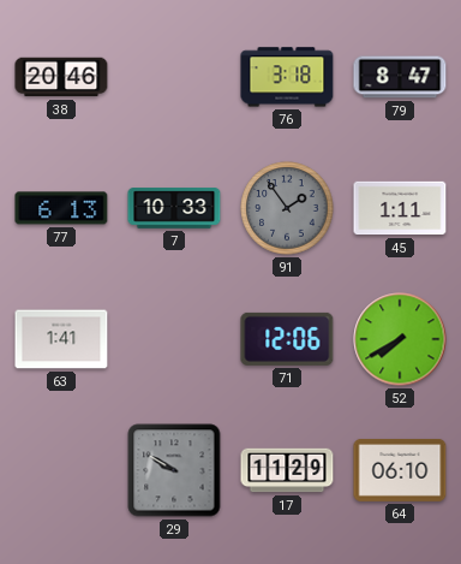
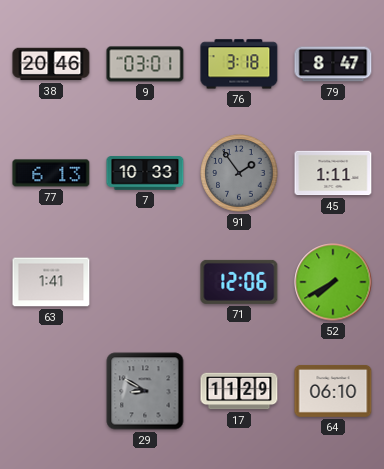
9: none -> 03:01 (145, 64)
29: 9:50 -> 8:50 (145, 391)
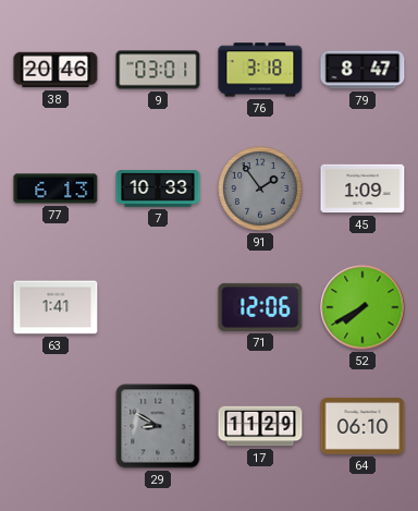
45: 1:11 -> 1:09 (362, 188)
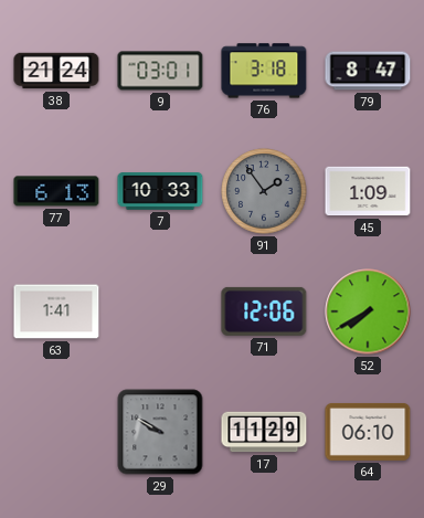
38: 20:46 -> 21:24 (56, 71)
29: 8:50 -> 9:50 (160, 432)
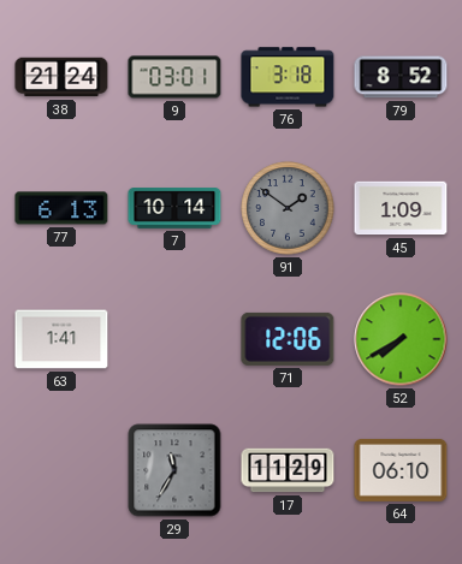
79: 8:47 -> 8:52 (401, 77)
7: 10:33 -> 10:14 (174, 208)
91: 1:54 -> 1:51 (288, 208)
29: 9:50 -> 11:35 (174, 470)
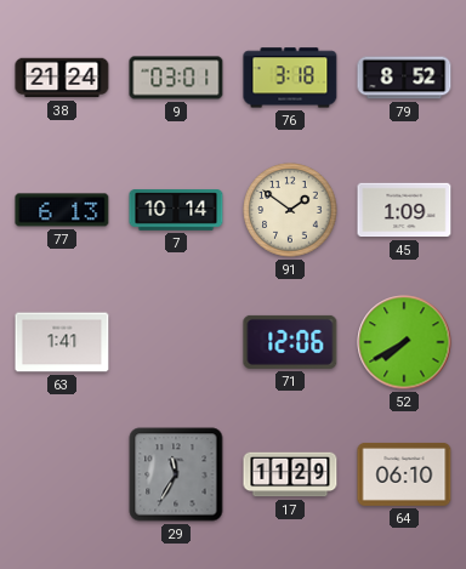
91 dial: grey -> cream (290, 210)
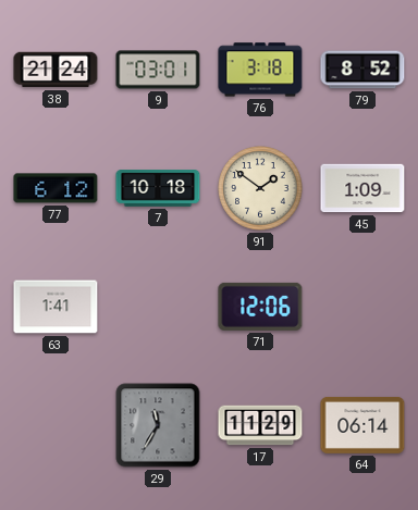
77: 6:13 -> 6:12 (56, 188)
7: 10:14 -> 10:18 (158, 188)
52: 7:40 -> none (404, 342)
64: 06:10 -> 06:14 (362, 425)
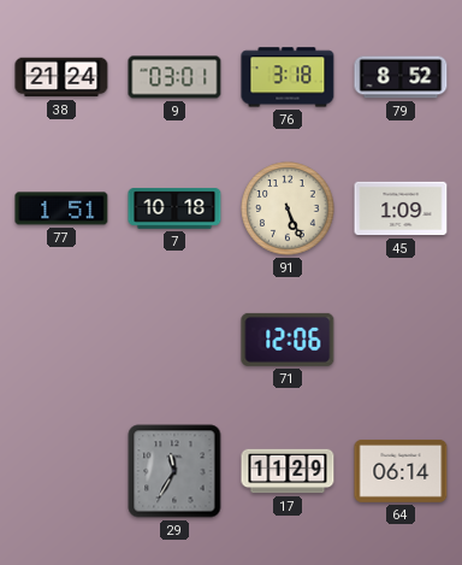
77: 6:12 -> 1:51 (61, 208)
91: 1:51 -> 5:26 (288, 208)
63: 1:41 -> none (56, 307)
